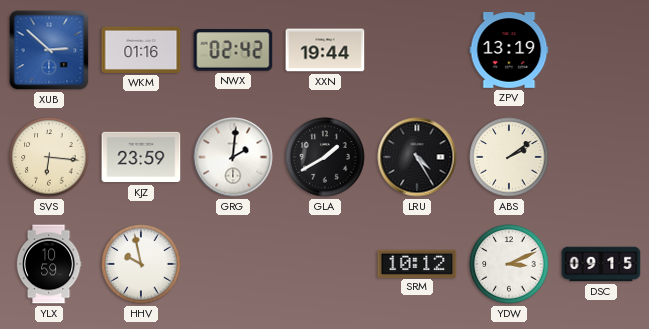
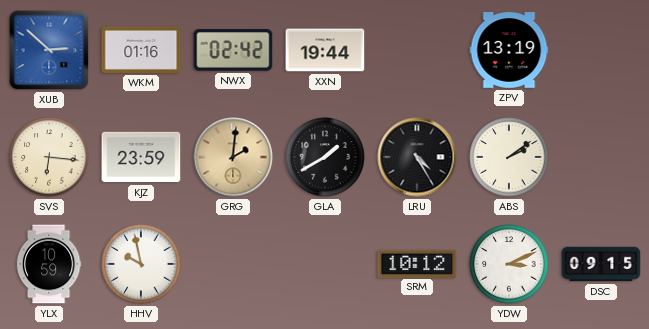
GRG dial: white -> champagne (233, 157)
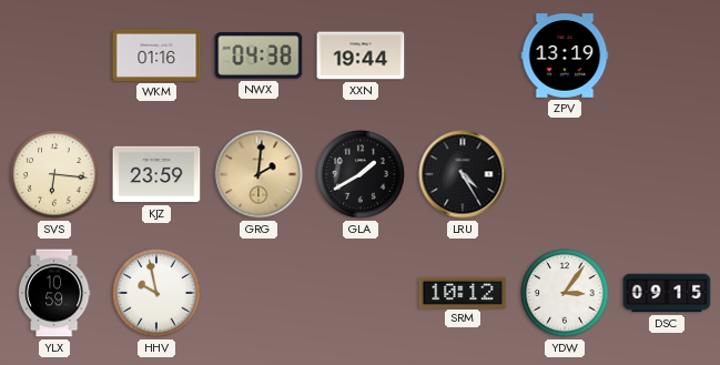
XUB: 2:52 -> none (49, 50)
NWX: 02:42 -> 04:38 (258, 55)
ABS: 2:09 -> none (509, 157)
YDW: 3:11 -> 3:06 (565, 293)
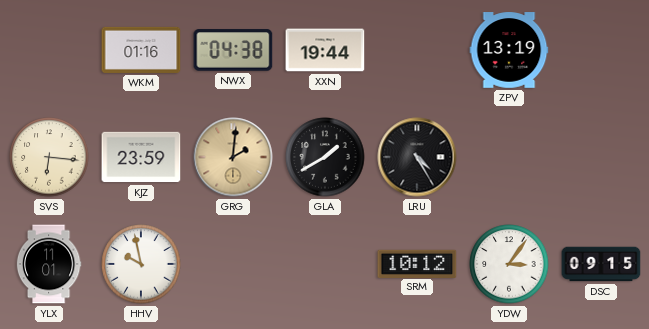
YLX: 10:59 -> 11:01 (49, 264)
